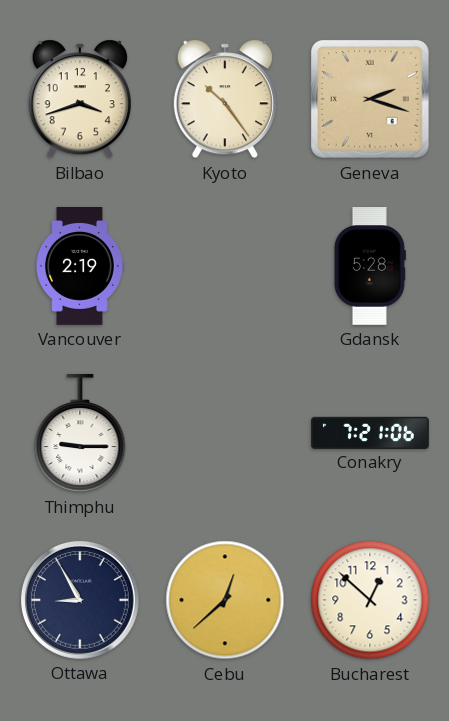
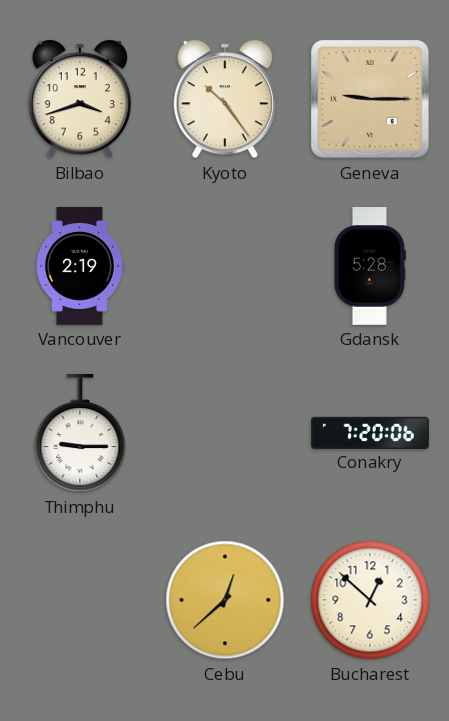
Geneva: 2:18 -> 9:15 (371, 100)
Conakry: 7:21 -> 7:20 (371, 432)
Ottawa: 8:55 -> none (80, 600)
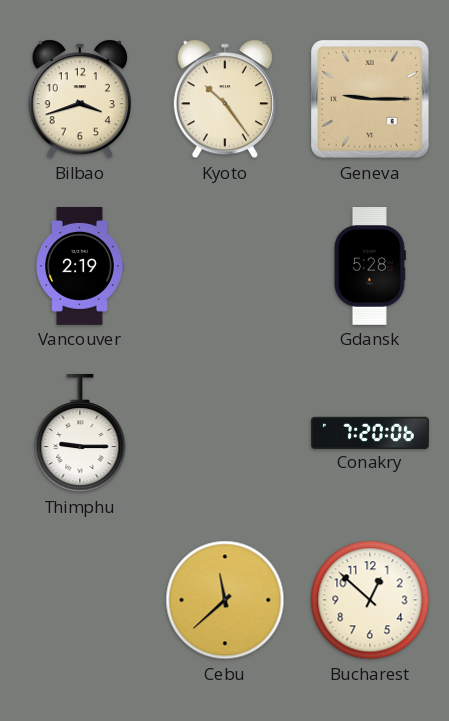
Cebu: 12:38 -> 11:38 (225, 600)
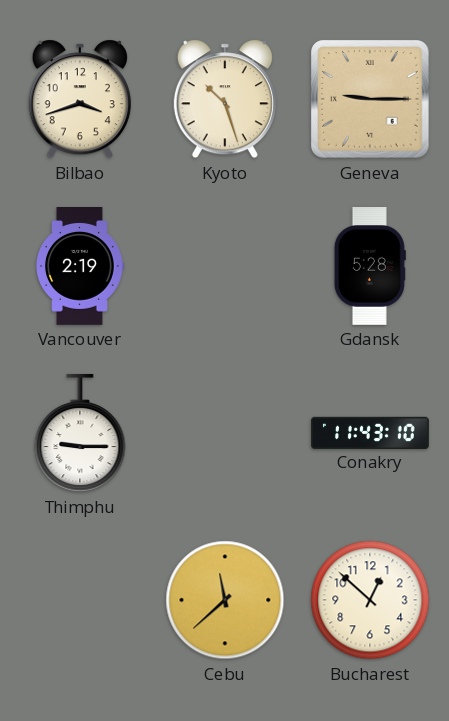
Kyoto: 10:24 -> 10:27 (225, 99)
Conakry: 7:20 -> 11:43 (371, 432)
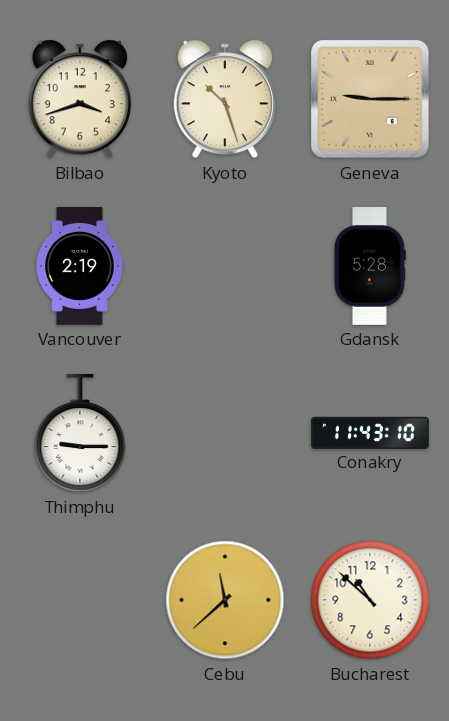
Bucharest: 12:52 -> 10:52 (370, 600)
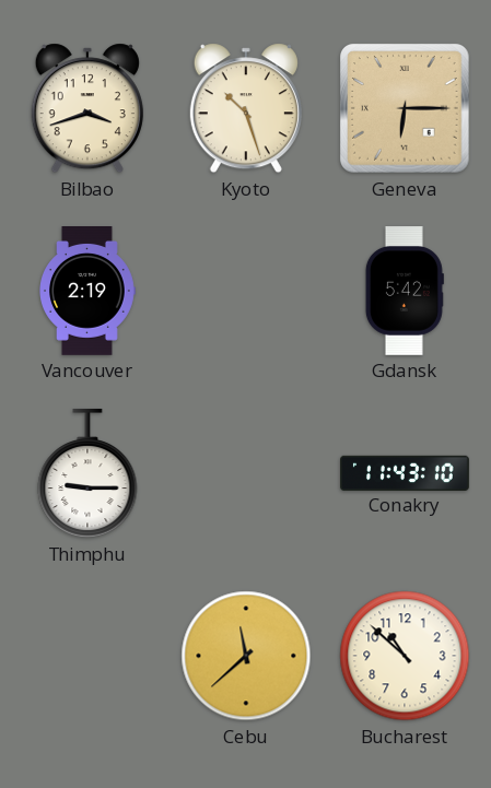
Geneva: 9:15 -> 6:15 (406, 109)
Gdansk: 5:28 -> 5:42 (405, 292)
